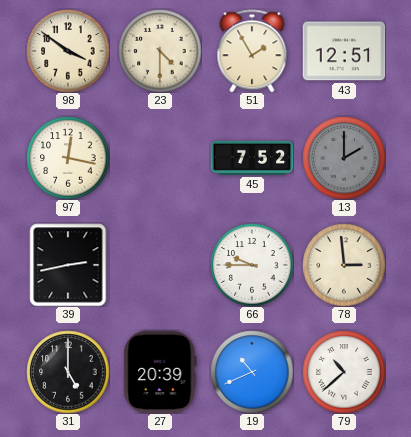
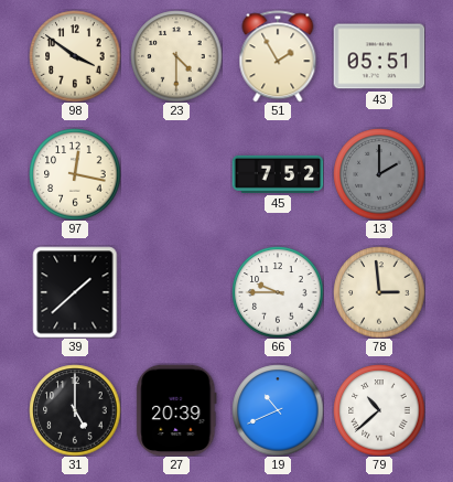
43: 12:51 -> 05:51 (379, 56)
39: 2:43 -> 1:38 (75, 292)
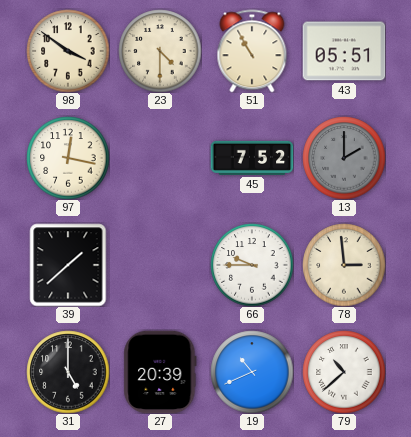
51: 1:55 -> 10:55 (252, 51)
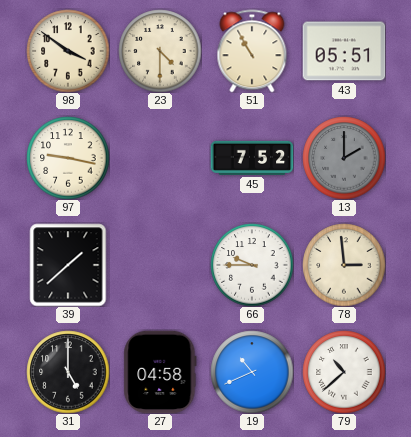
97: 12:17 -> 9:17 (68, 158)
27: 20:39 -> 04:58 (160, 372)
